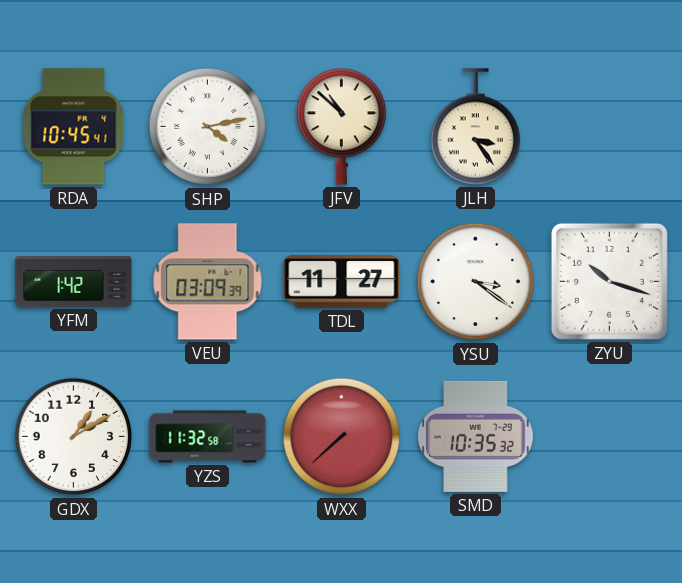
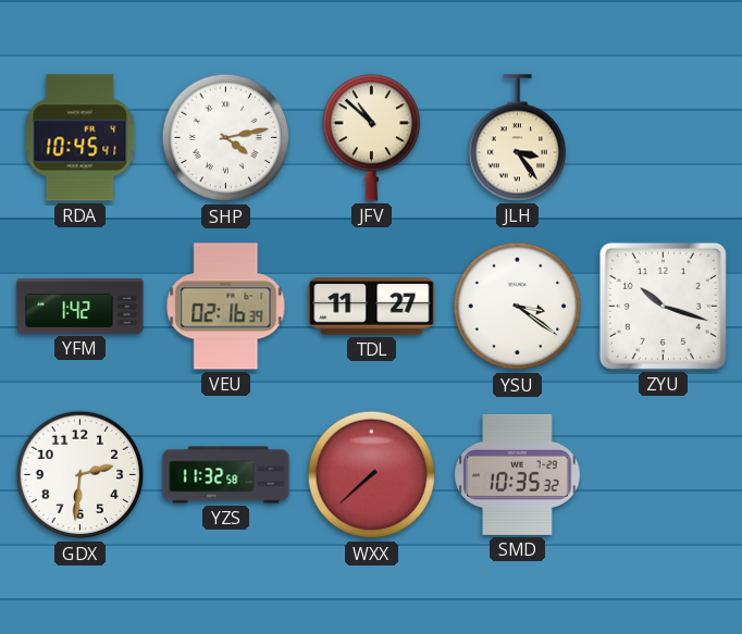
VEU: 03:09 -> 02:16 (226, 307)
GDX: 1:10 -> 2:31 (81, 475)
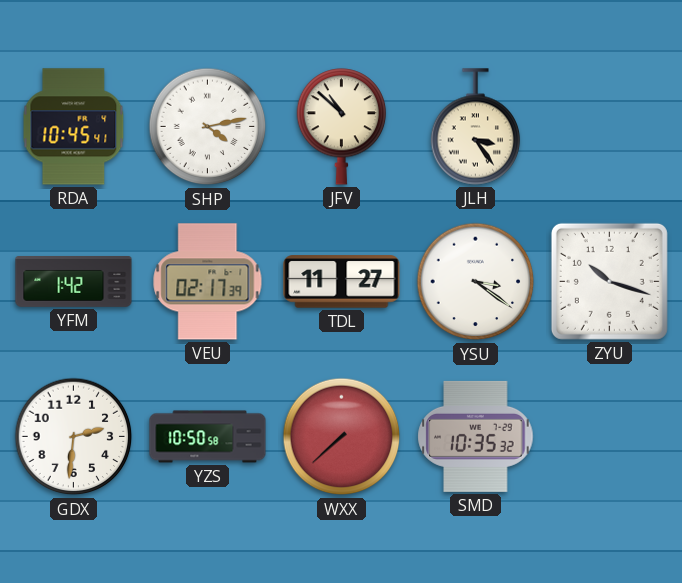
VEU: 02:16 -> 02:17 (208, 282)
YZS: 11:32 -> 10:50 (208, 437)
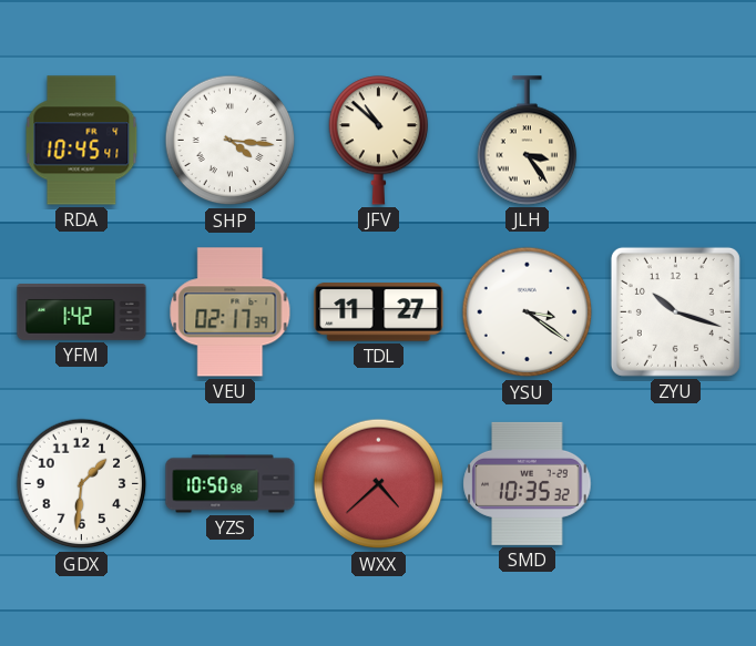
SHP: 4:13 -> 4:16 (231, 141)
GDX: 2:31 -> 1:31 (82, 484)
WXX: 7:38 -> 4:38 (379, 484)
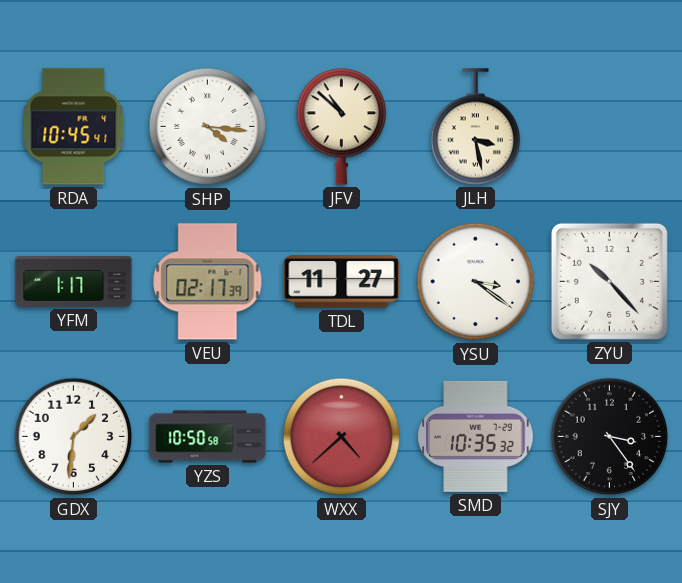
JLH: 3:24 -> 3:28 (476, 127)
YFM: 1:42 -> 1:17 (74, 282)
ZYU: 10:18 -> 10:23 (609, 281)
SJY: none -> 3:24 (610, 437)
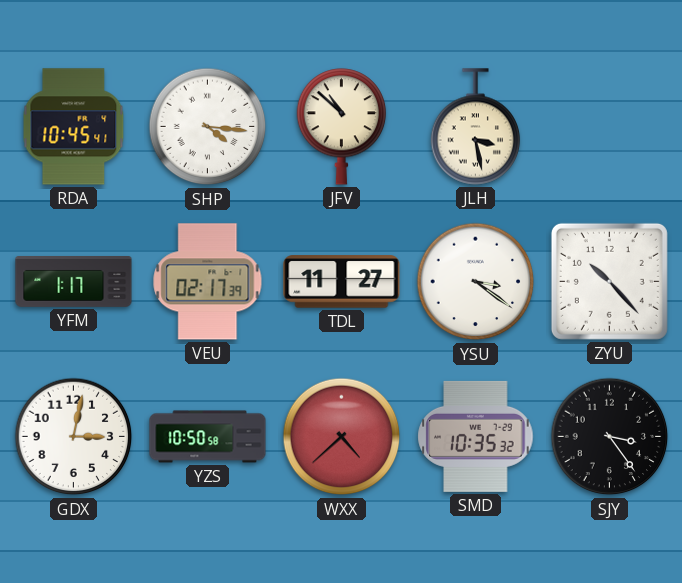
GDX: 1:31 -> 3:02 (74, 437)
